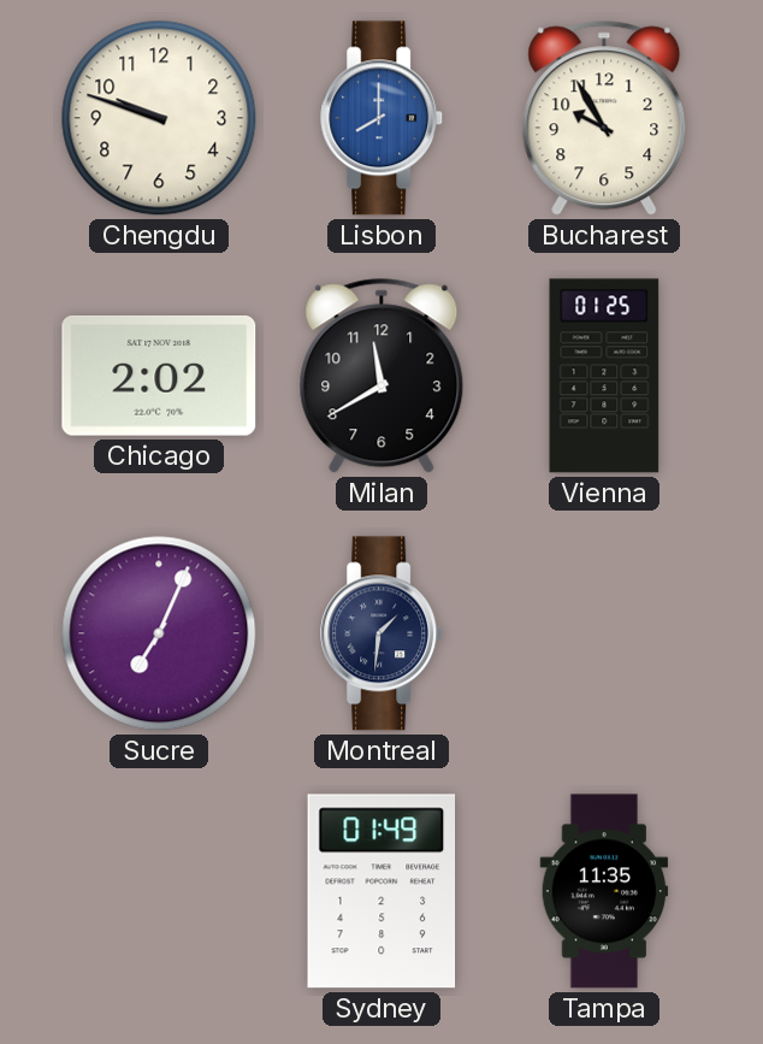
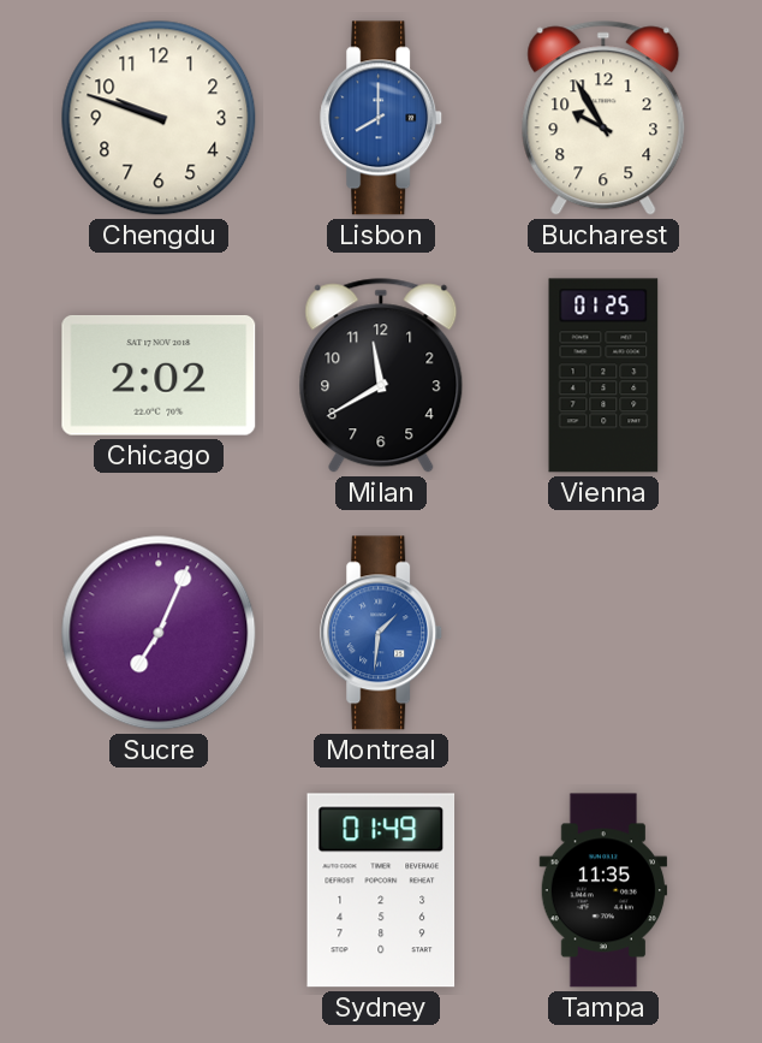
Montreal dial: navy -> blue (382, 633)
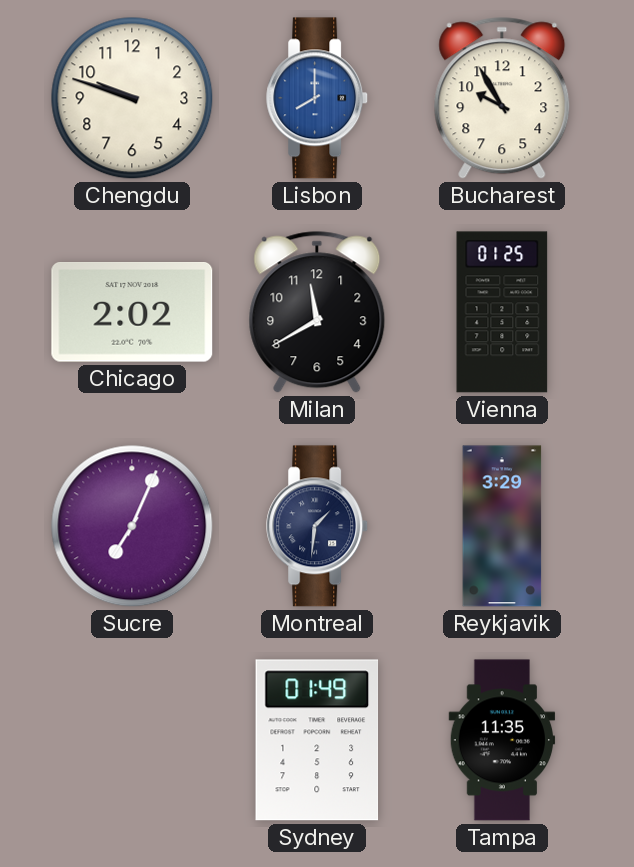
Montreal dial: blue -> navy (318, 526)
Reykjavik: none -> 3:29 (502, 526)
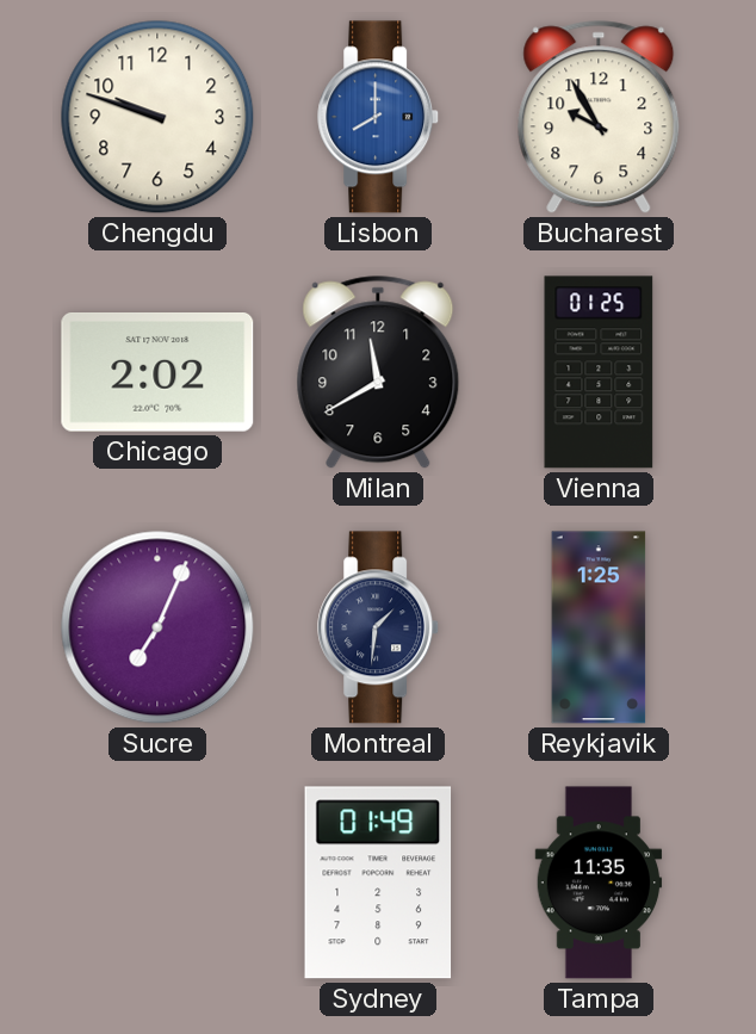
Reykjavik: 3:29 -> 1:25 (599, 627)
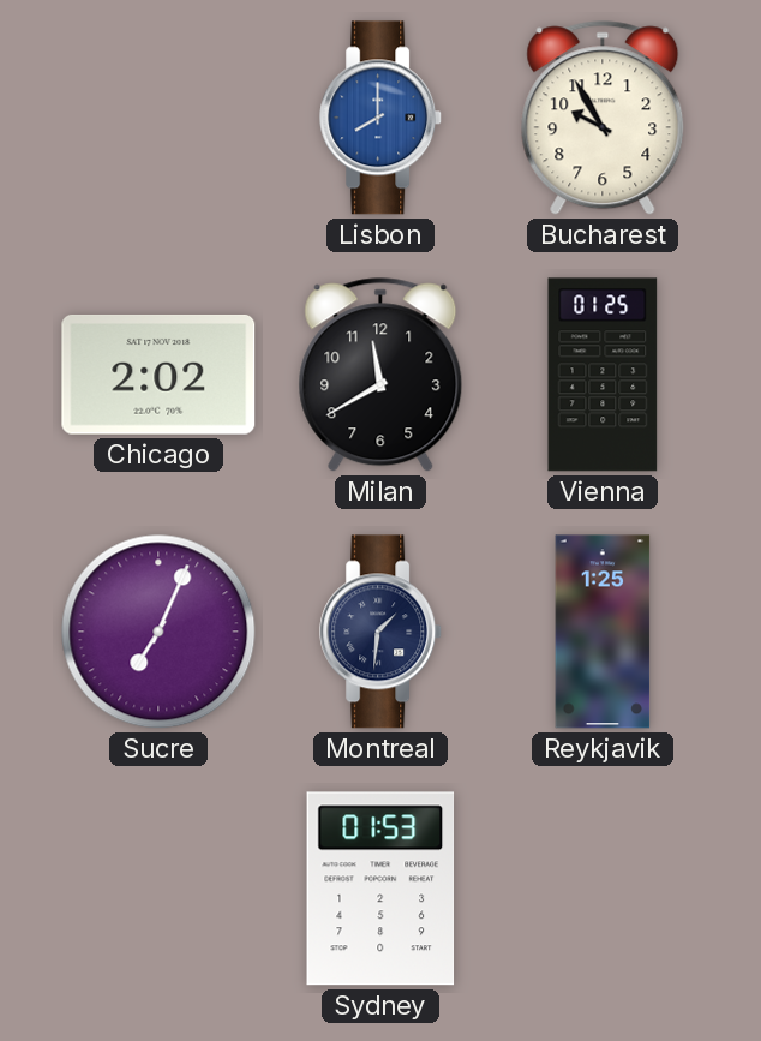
Chengdu: 9:48 -> none (157, 117)
Sydney: 01:49 -> 01:53 (380, 889)
Tampa: 11:35 -> none (599, 883)
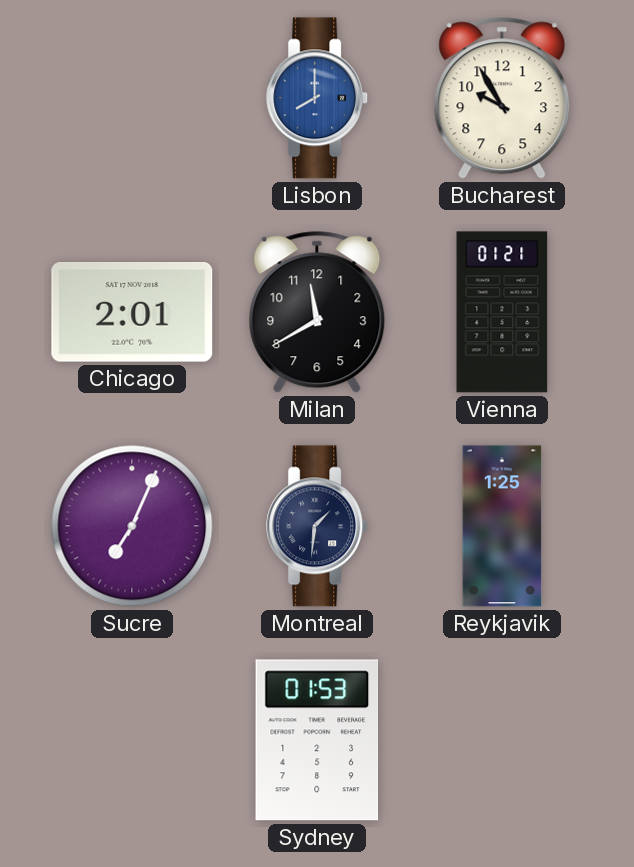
Chicago: 2:02 -> 2:01 (132, 313)
Vienna: 01:25 -> 01:21 (502, 312)
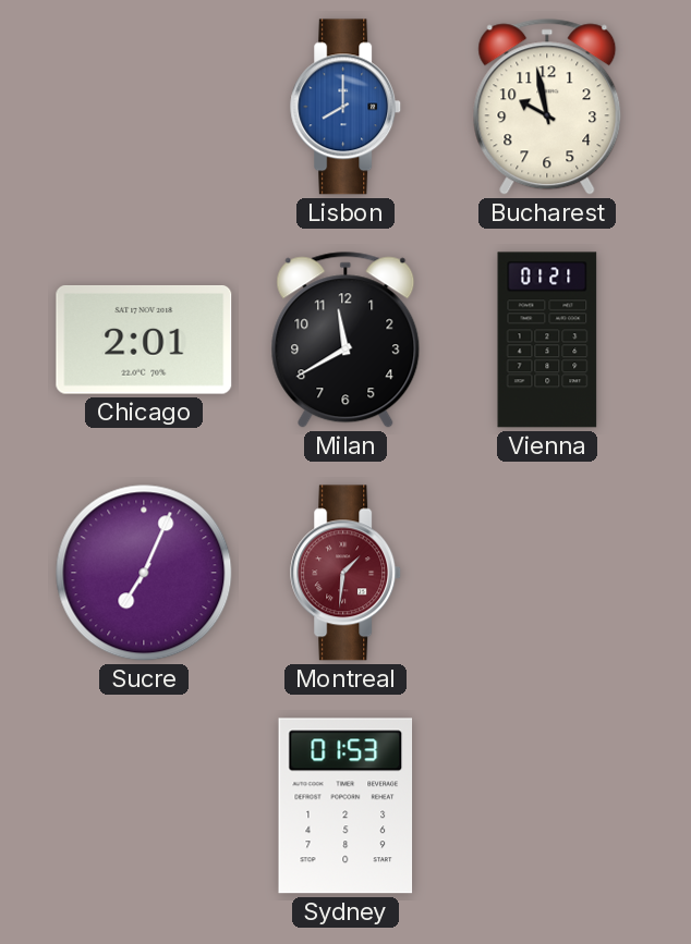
Bucharest: 9:55 -> 9:58 (547, 107)
Montreal dial: navy -> burgundy (347, 573)
Reykjavik: 1:25 -> none (502, 526)
